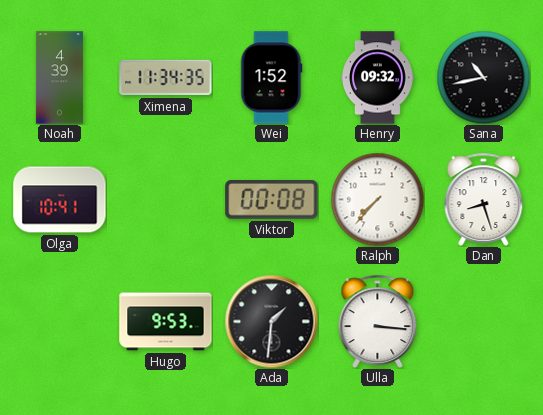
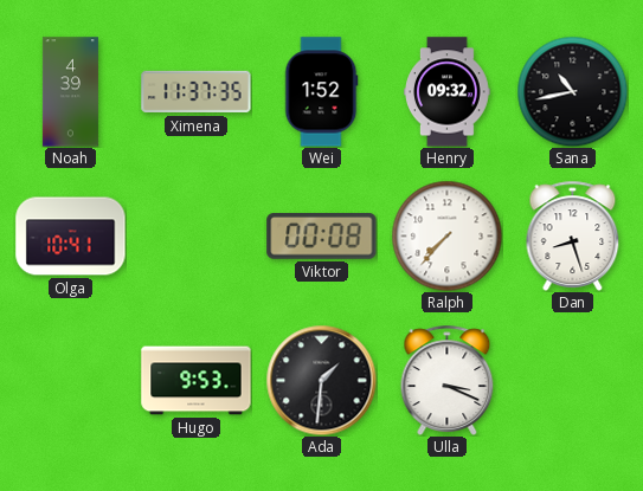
Ximena: 11:34 -> 11:37 (197, 92)
Ulla: 3:16 -> 3:19 (448, 380)
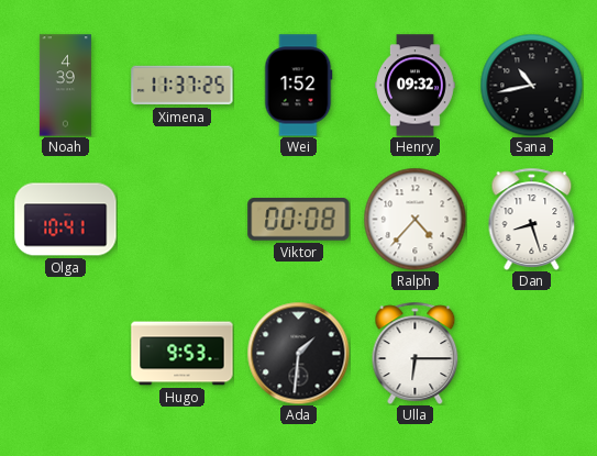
Ximena: 11:37:35 -> 11:37:25 (183, 86)
Ralph: 7:37 -> 4:37 (414, 219)
Ulla: 3:19 -> 6:15 (416, 353)
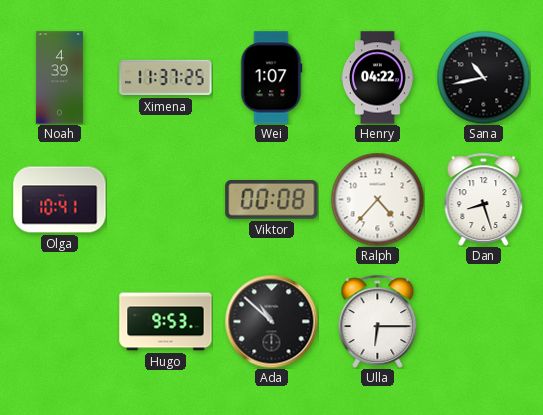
Wei: 1:52 -> 1:07 (272, 78)
Henry: 09:32 -> 04:22 (378, 78)
Ada: 1:31 -> 10:52 (271, 321)
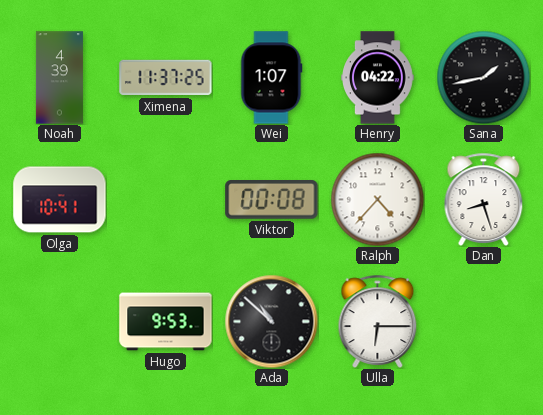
Sana: 10:43 -> 1:43 (483, 77)
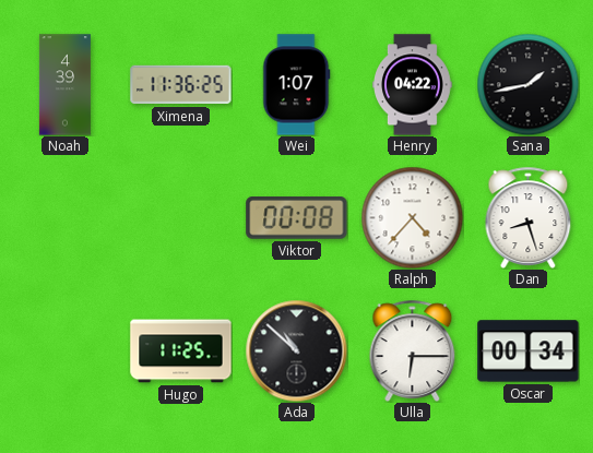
Ximena: 11:37 -> 11:36 (181, 85)
Olga: 10:41 -> none (60, 200)
Hugo: 9:53 -> 11:25 (181, 351)
Oscar: none -> 00:34 (529, 351)
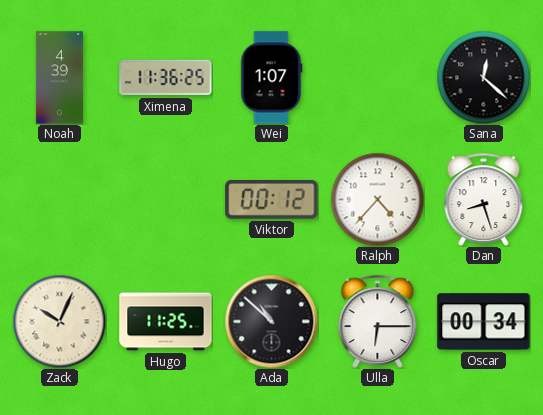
Henry: 04:22 -> none (413, 85)
Sana: 1:43 -> 12:22 (483, 77)
Viktor: 00:08 -> 00:12 (272, 200)
Zack: none -> 10:04 (59, 321)
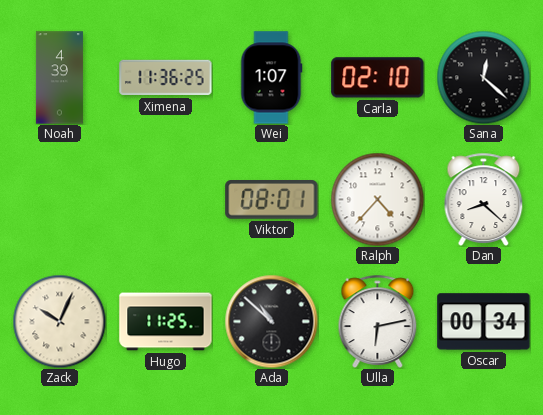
Carla: none -> 02:10 (378, 78)
Viktor: 00:12 -> 08:01 (272, 200)
Dan: 8:27 -> 8:22 (484, 199)
Ulla: 6:15 -> 6:13 (378, 321)
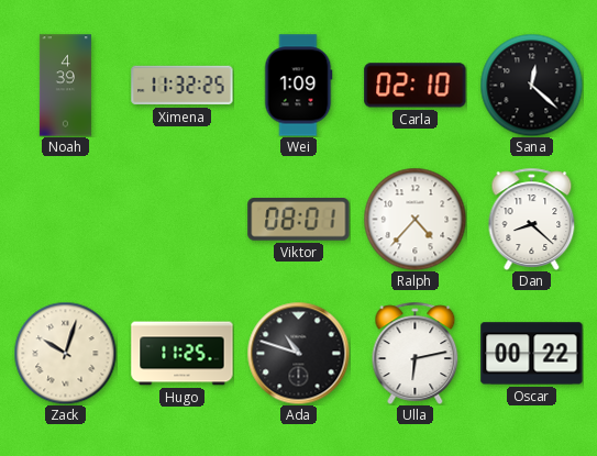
Ximena: 11:36 -> 11:32 (183, 86)
Wei: 1:07 -> 1:09 (299, 86)
Zack: 10:04 -> 10:03 (65, 353)
Ada: 10:52 -> 10:48 (298, 353)
Oscar: 00:34 -> 00:22 (532, 354)
